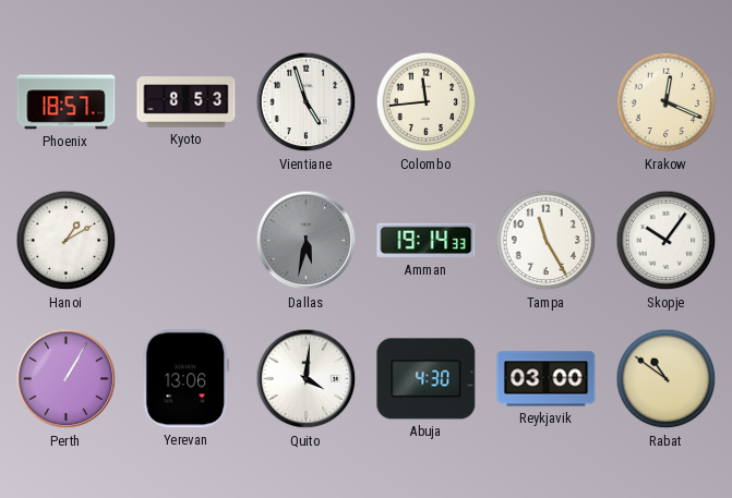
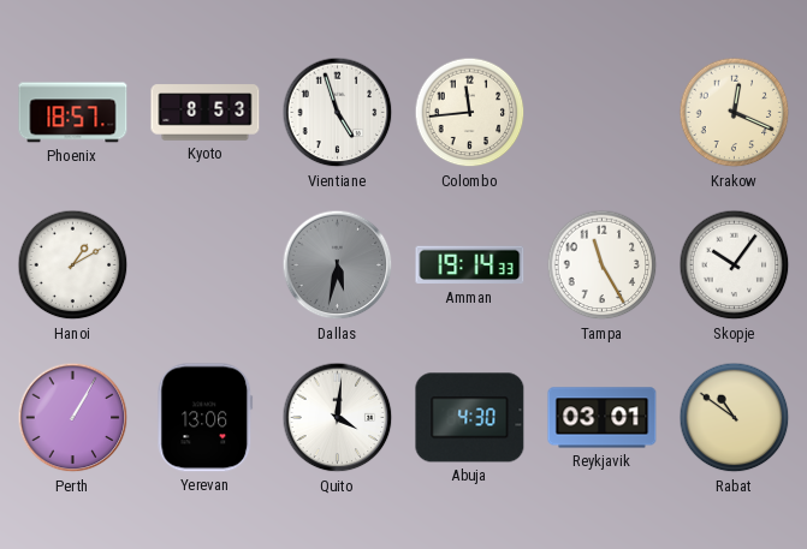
Reykjavik: 03:00 -> 03:01 (603, 418)
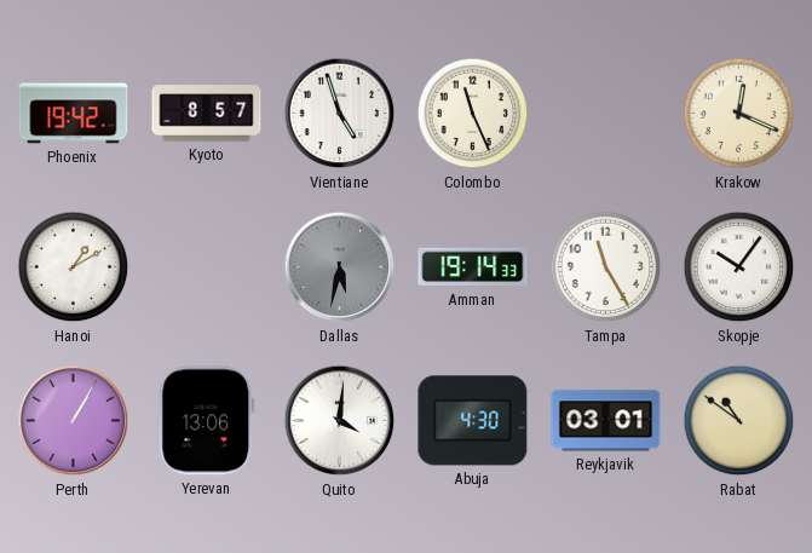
Phoenix: 18:57 -> 19:42 (74, 114)
Kyoto: 8:53 -> 8:57 (207, 114)
Colombo: 11:44 -> 11:26 (473, 114)
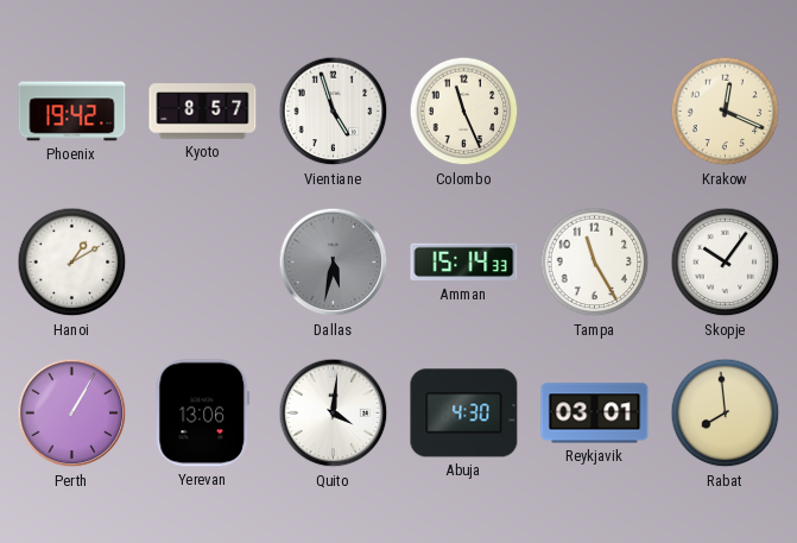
Amman: 19:14 -> 15:14 (464, 263)
Rabat: 10:51 -> 7:59 (726, 413)
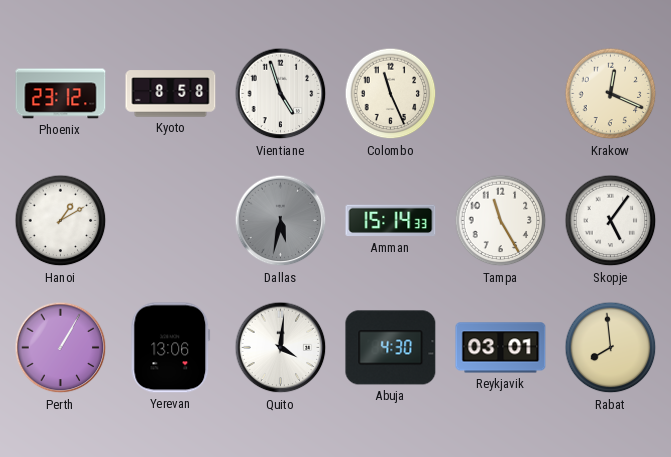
Phoenix: 19:42 -> 23:12 (61, 94)
Kyoto: 8:57 -> 8:58 (171, 94)
Skopje: 10:06 -> 5:06 (611, 221)
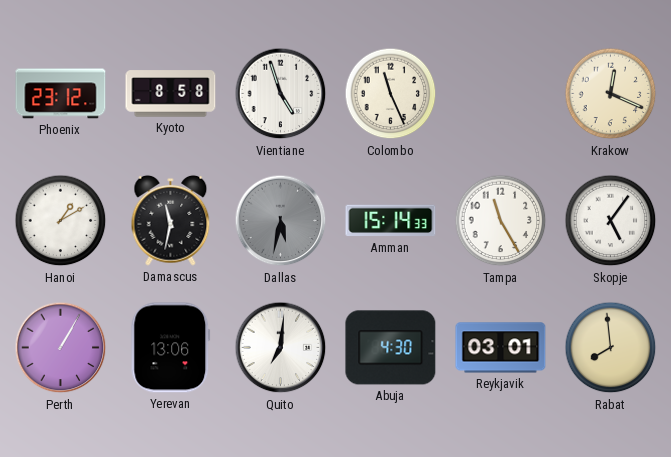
Damascus: none -> 11:32 (171, 220)
Quito: 4:01 -> 7:01 (281, 348)
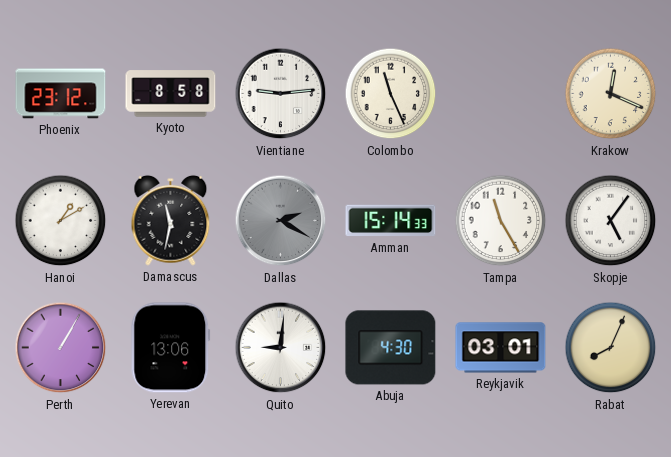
Vientiane: 4:57 -> 9:14 (281, 94)
Dallas: 5:32 -> 2:20 (281, 221)
Quito: 7:01 -> 9:01 (281, 348)
Rabat: 7:59 -> 8:04 (611, 348)
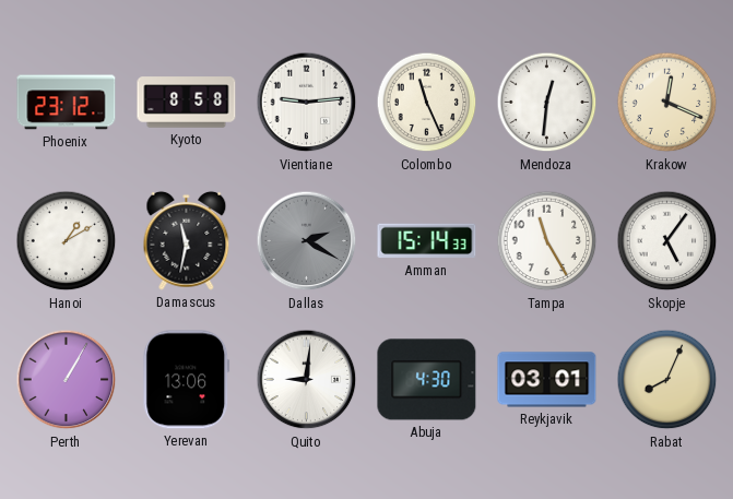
Mendoza: none -> 12:31 (547, 103)
